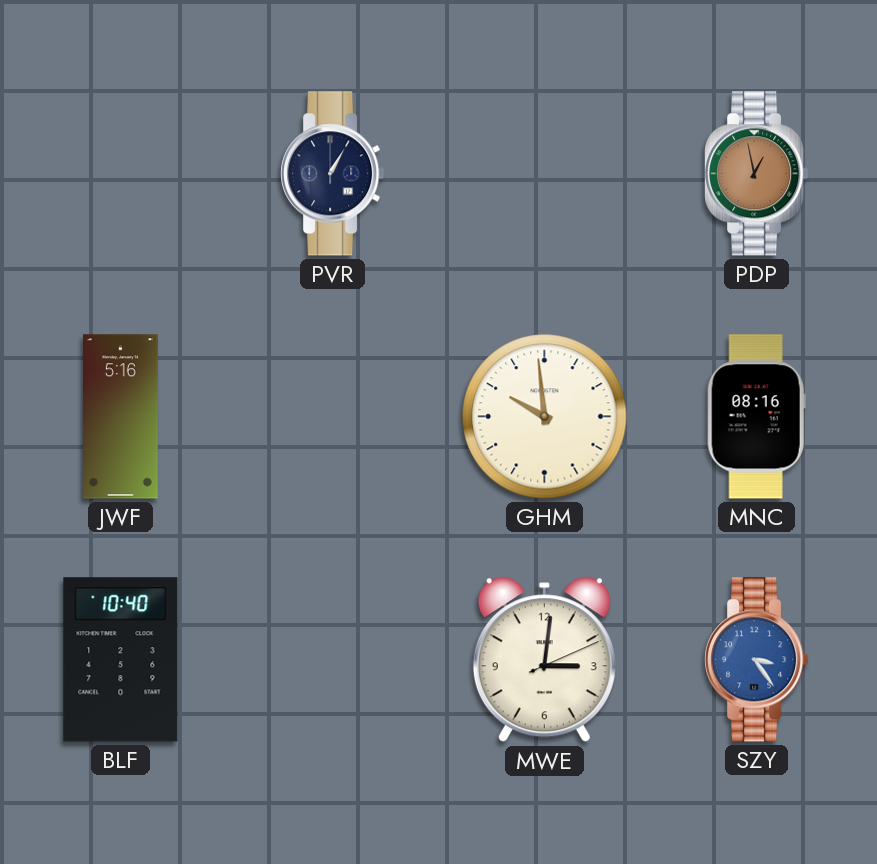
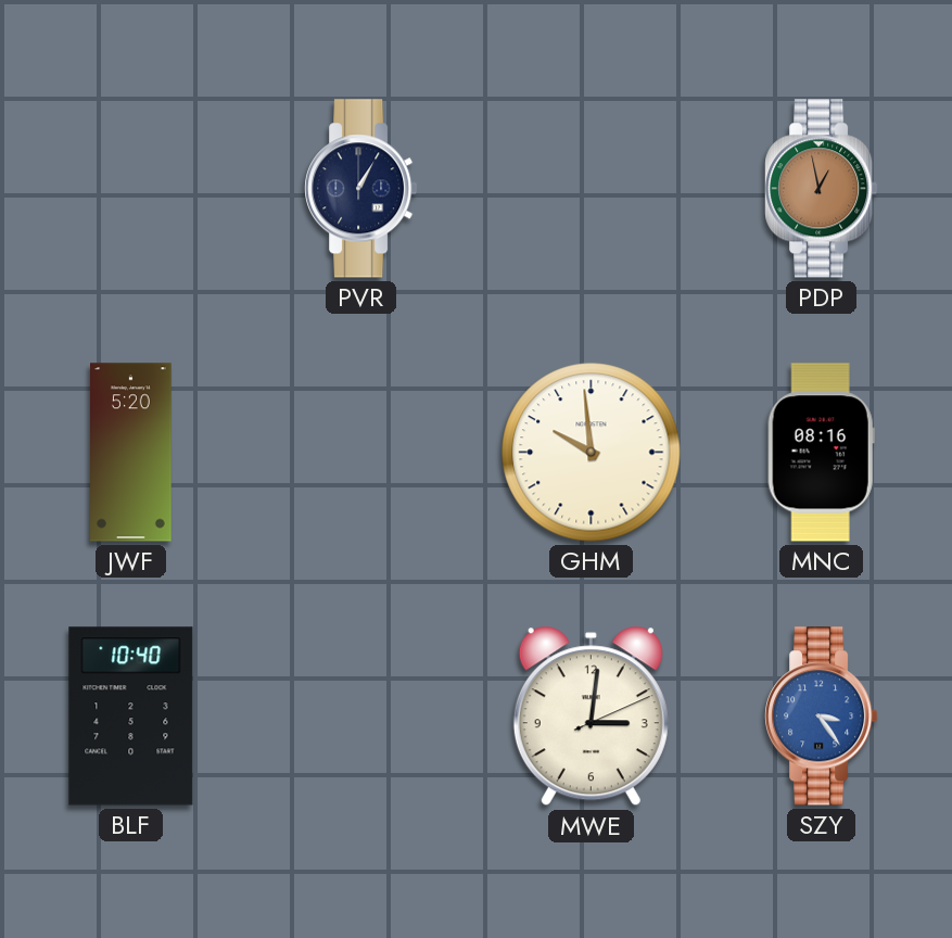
JWF: 5:16 -> 5:20 (131, 453)
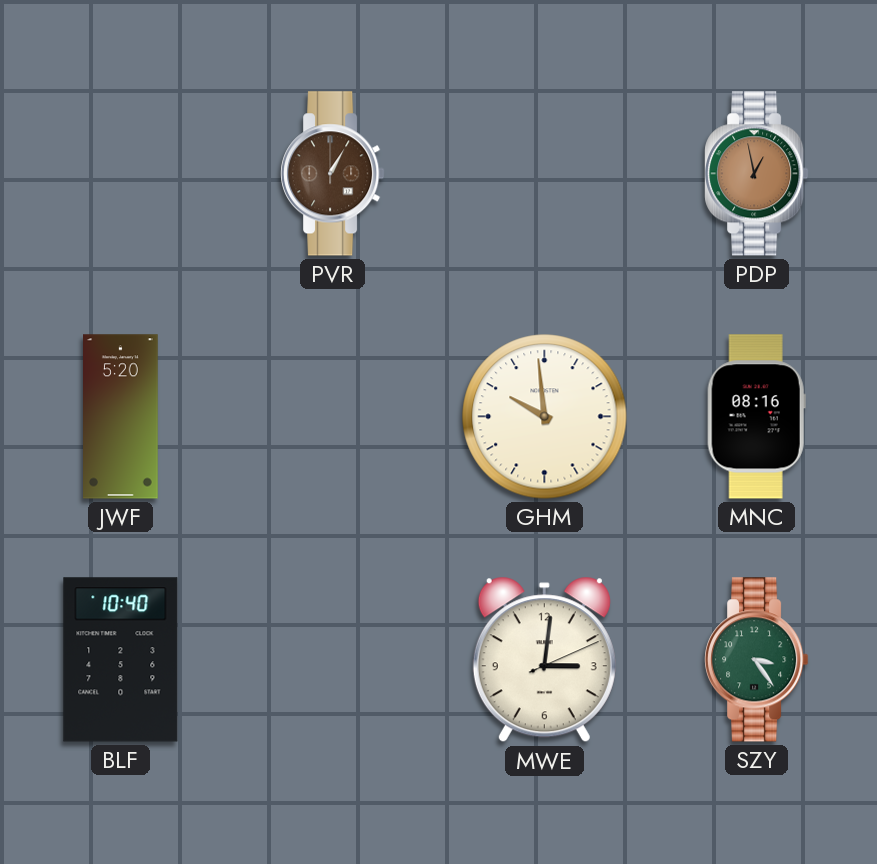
PVR dial: navy -> brown (333, 174)
SZY dial: blue -> green (757, 660)
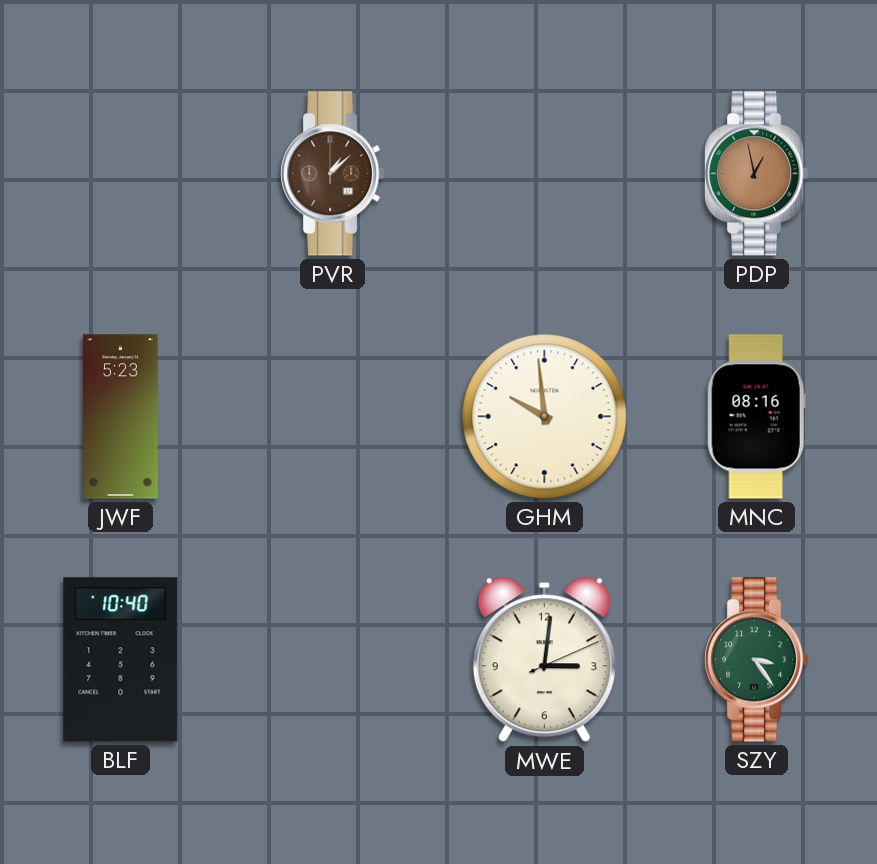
PVR: 1:05 -> 1:08 (333, 174)
JWF: 5:20 -> 5:23 (121, 417)
